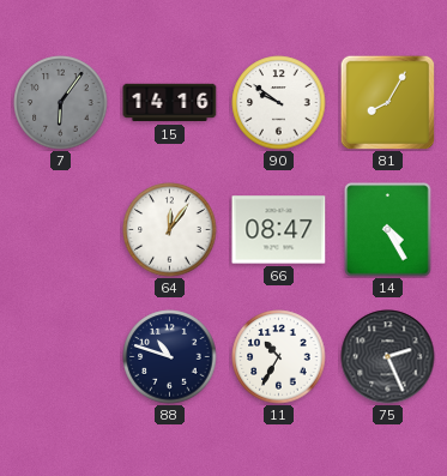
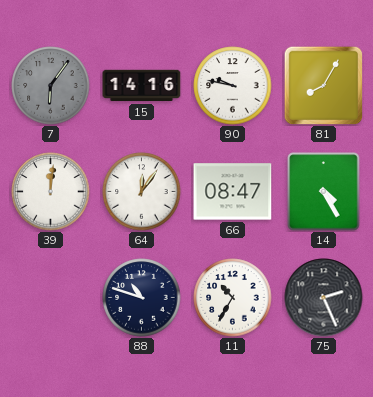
90: 9:51 -> 9:47 (233, 86)
39: none -> 12:01 (51, 192)
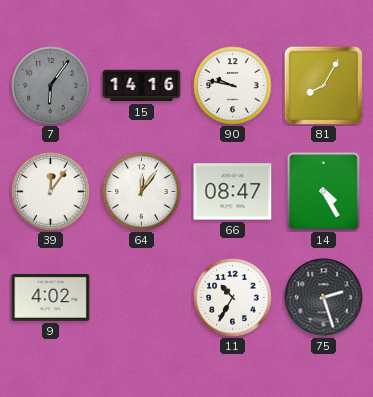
39: 12:01 -> 12:06 (51, 192)
9: none -> 4:02 (51, 298)
88: 10:48 -> none (142, 298)
75: 2:26 -> 2:27 (324, 298)
